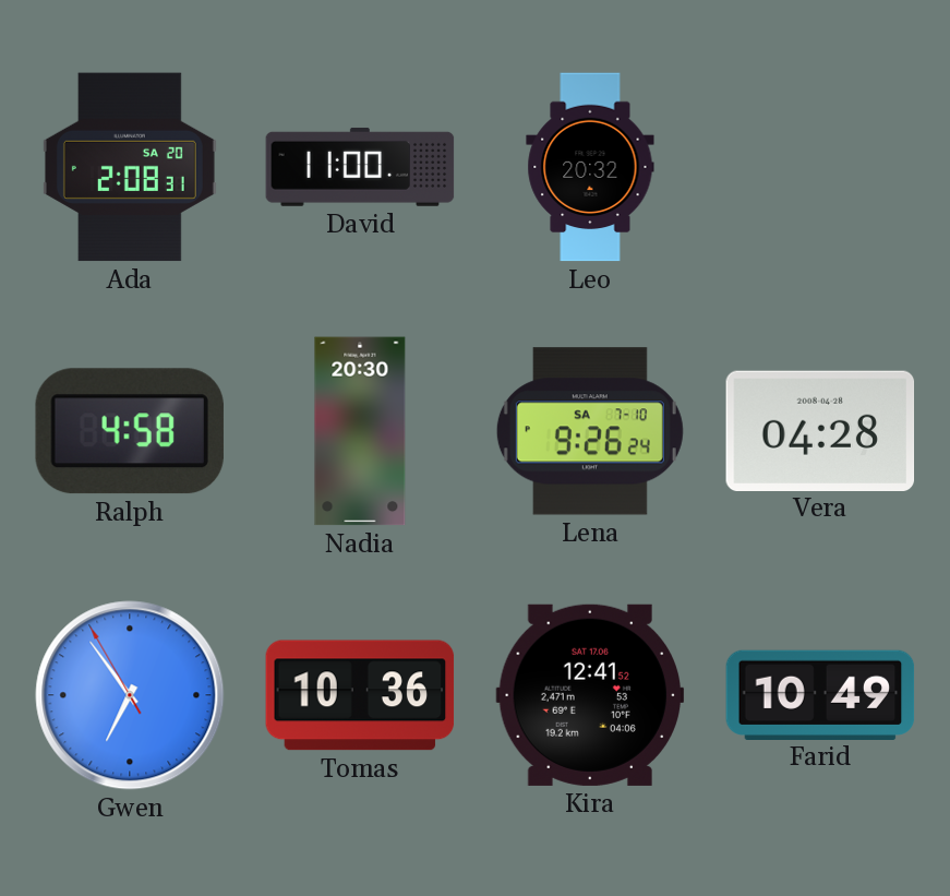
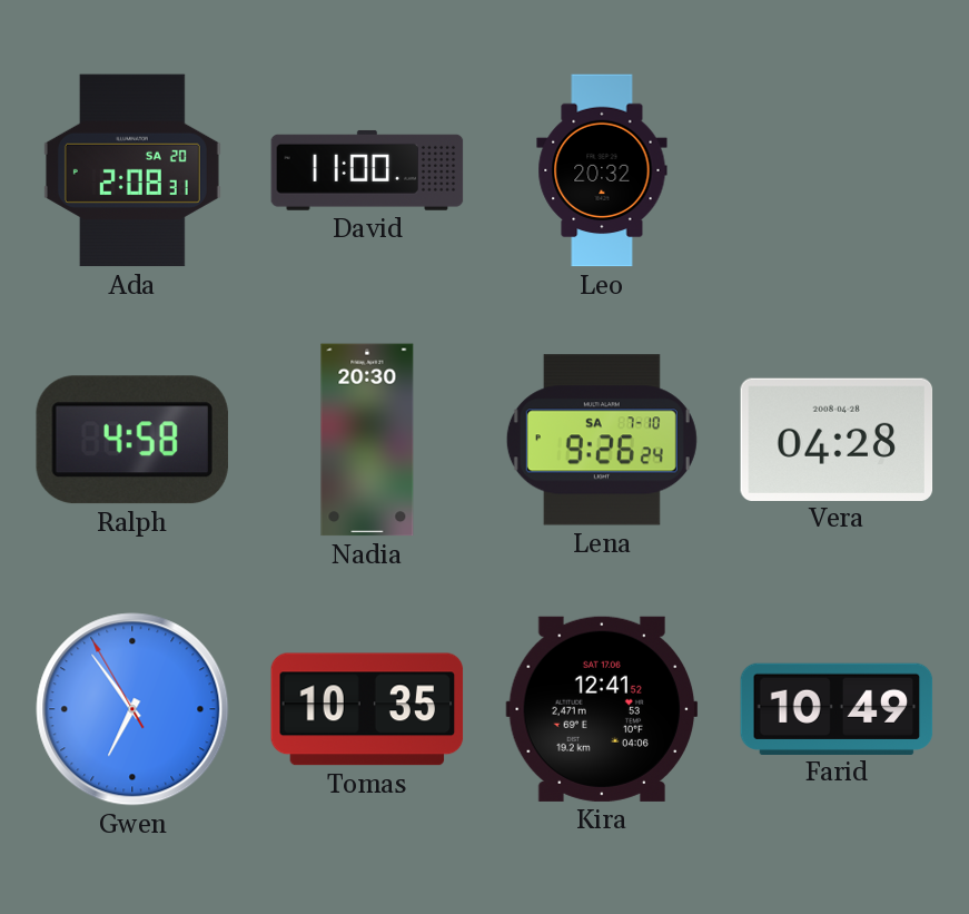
Tomas: 10:36 -> 10:35 (367, 709)
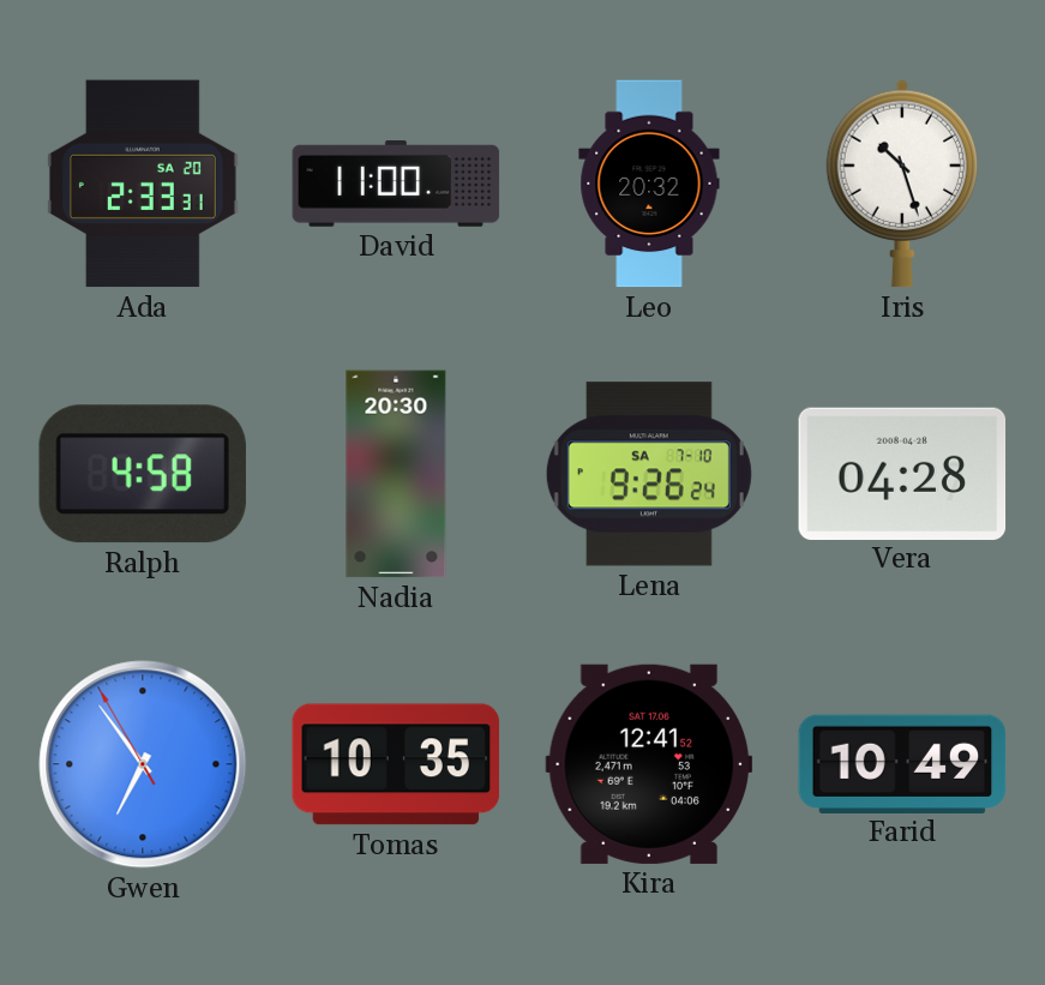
Ada: 2:08 -> 2:33 (143, 184)
Iris: none -> 10:27 (901, 184)
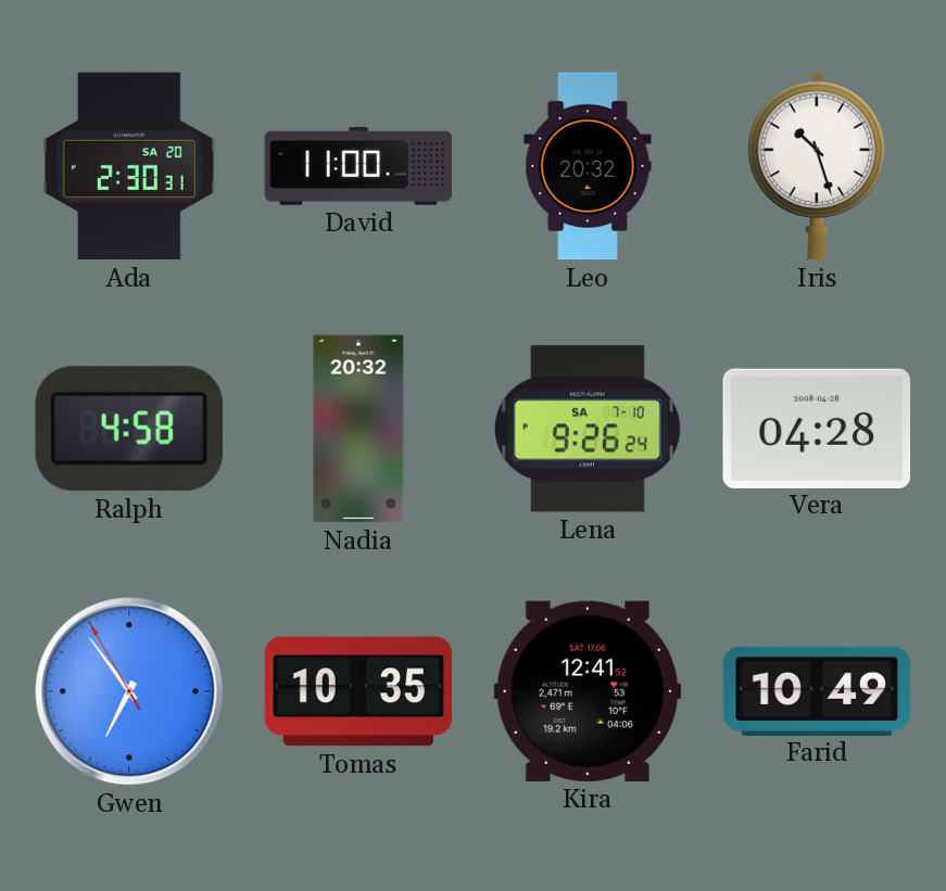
Ada: 2:33 -> 2:30 (129, 166)
Nadia: 20:30 -> 20:32 (358, 429)
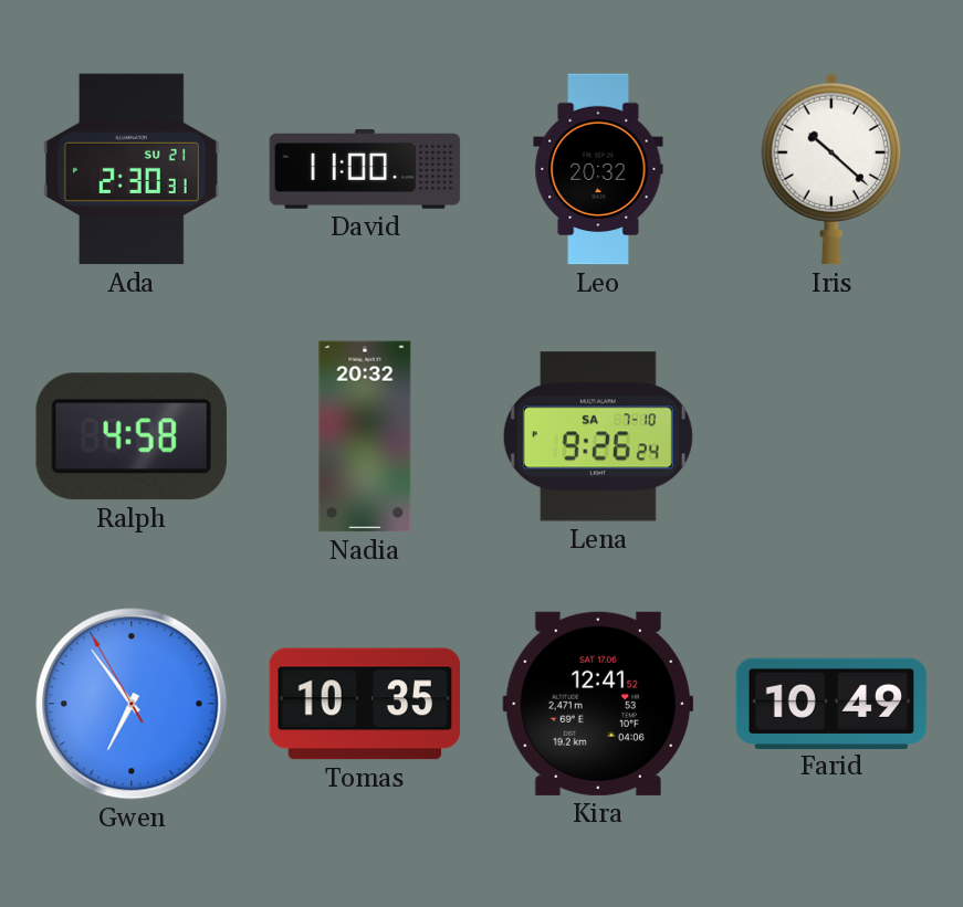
Ada date: SA 20 -> SU 21 (132, 169)
Iris: 10:27 -> 10:22 (830, 169)
Vera: 04:28 -> none (817, 428)
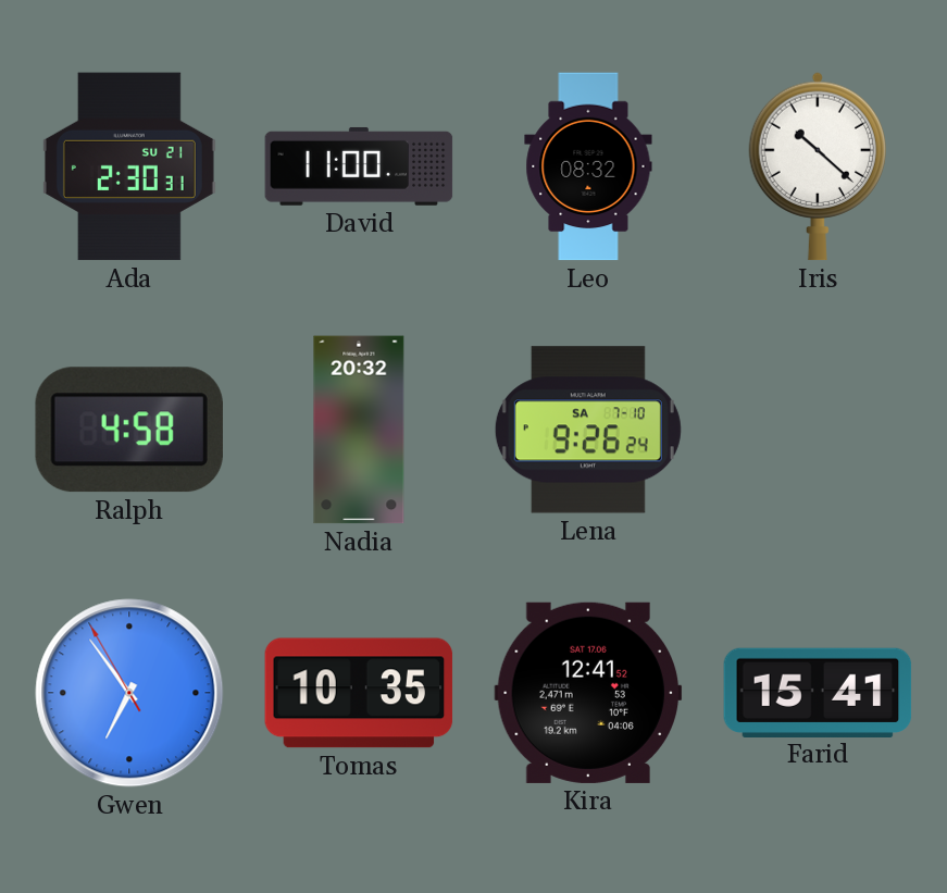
Leo: 20:32 -> 08:32 (588, 166)
Farid: 10:49 -> 15:41 (818, 692)
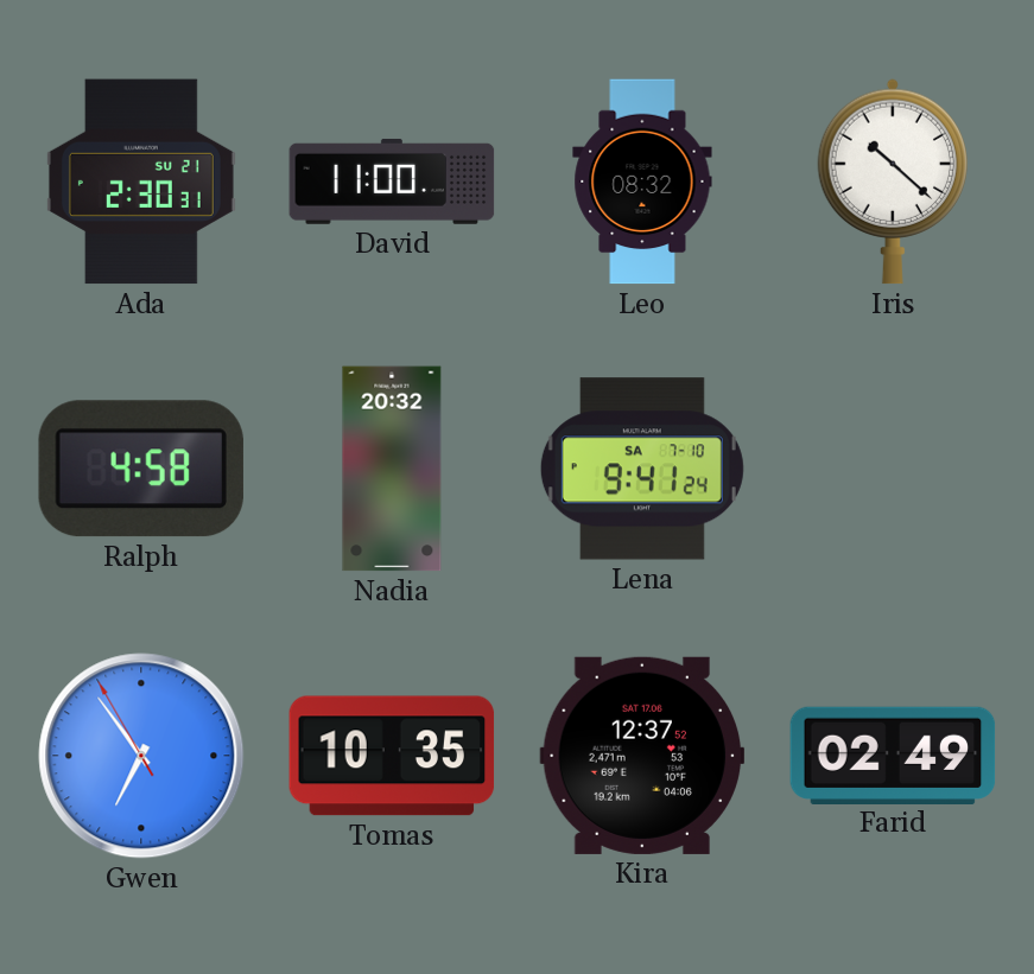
Lena: 9:26 -> 9:41 (642, 469)
Kira: 12:41 -> 12:37 (642, 756)
Farid: 15:41 -> 02:49 (893, 755)
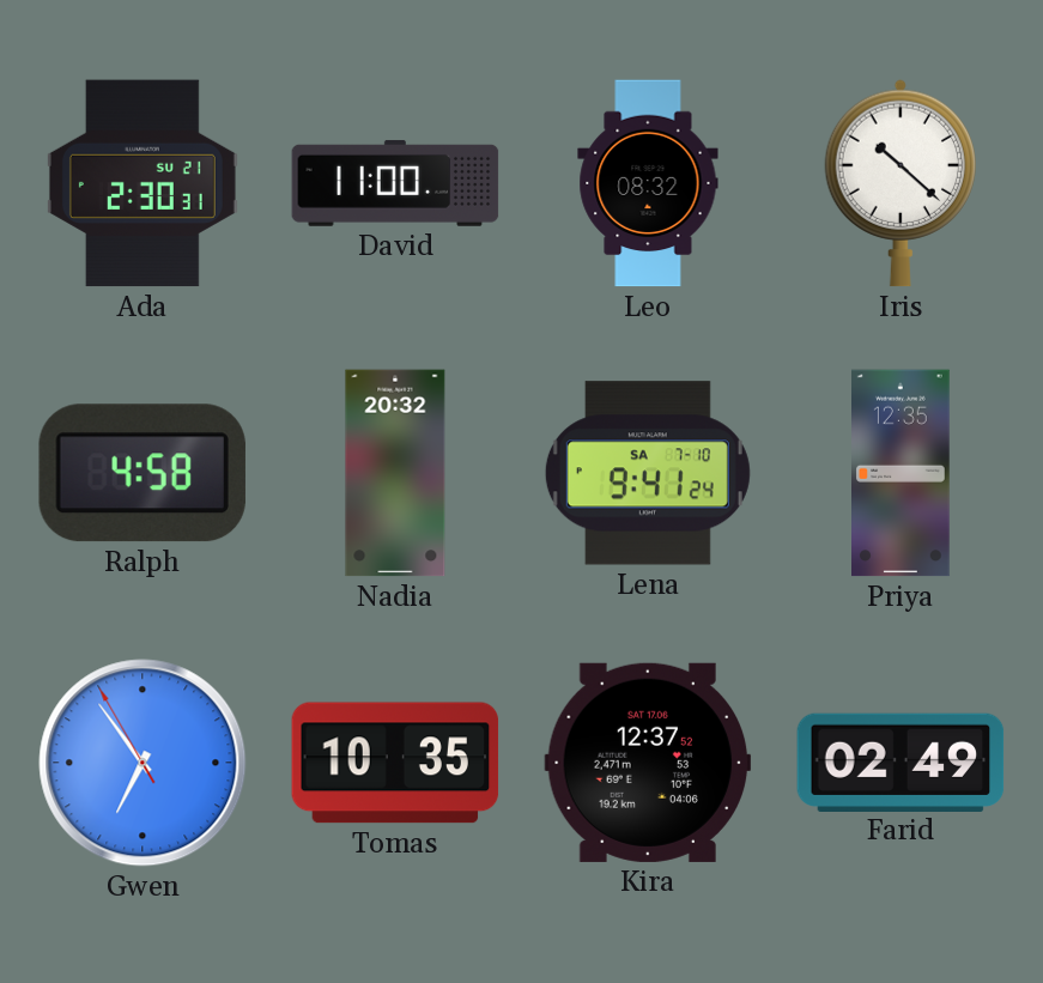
Priya: none -> 12:35 (902, 473)
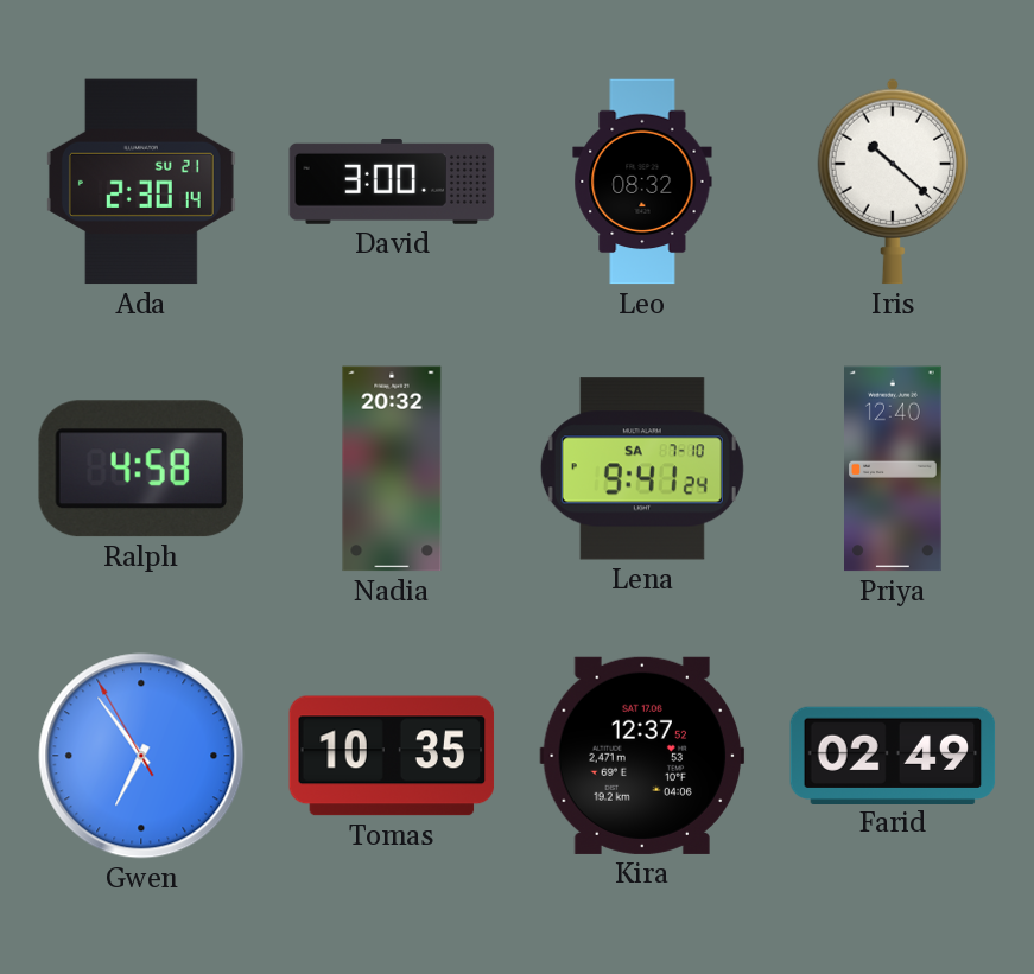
Ada: 2:30:31 -> 2:30:14 (141, 182)
David: 11:00 -> 3:00 (392, 182)
Priya: 12:35 -> 12:40 (894, 469)
